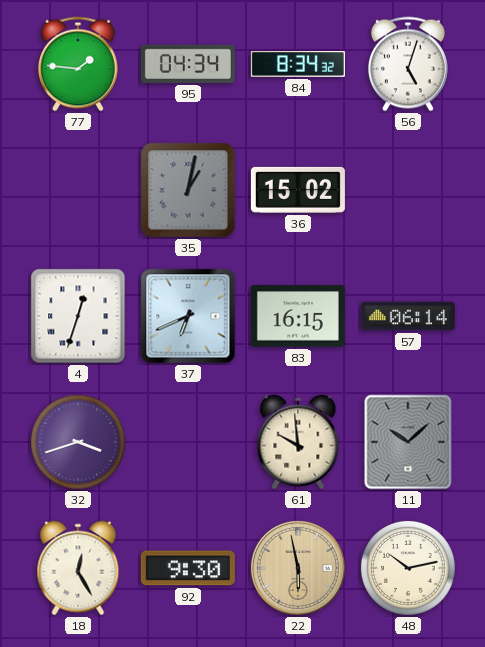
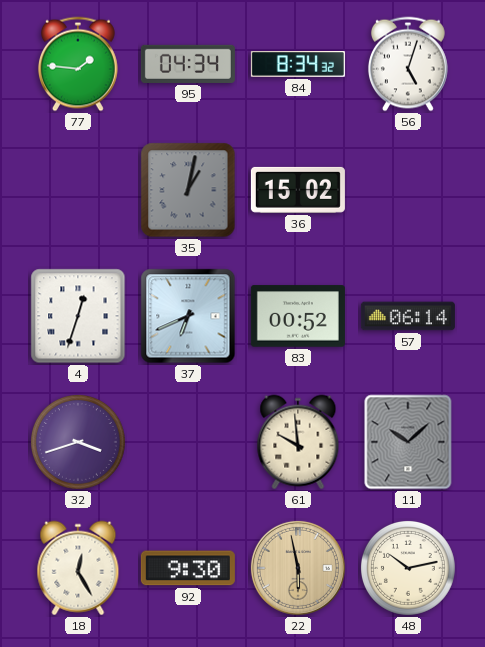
83: 16:15 -> 00:52 (298, 316)
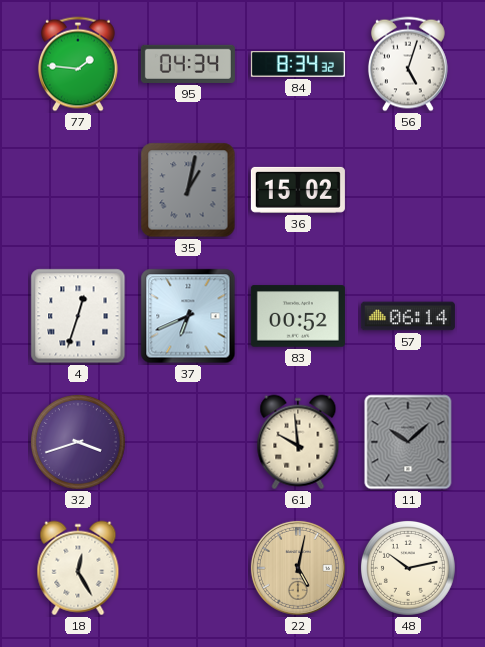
92: 9:30 -> none (188, 568)
22: 5:58 -> 5:02 (298, 568)
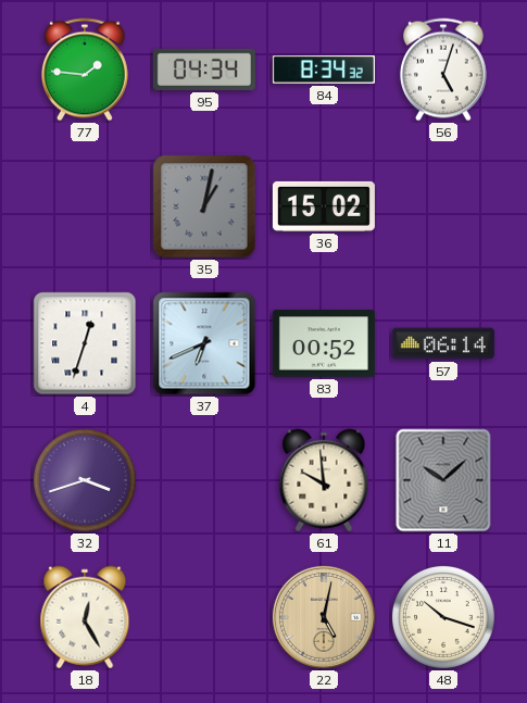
48: 10:13 -> 10:18 (443, 617)
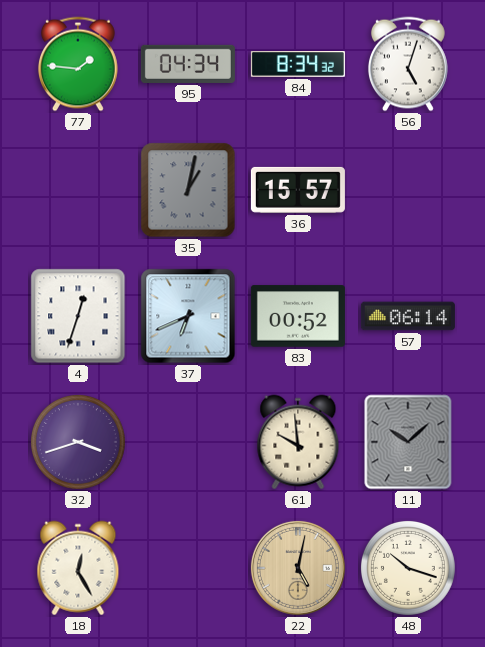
36: 15:02 -> 15:57 (298, 190)
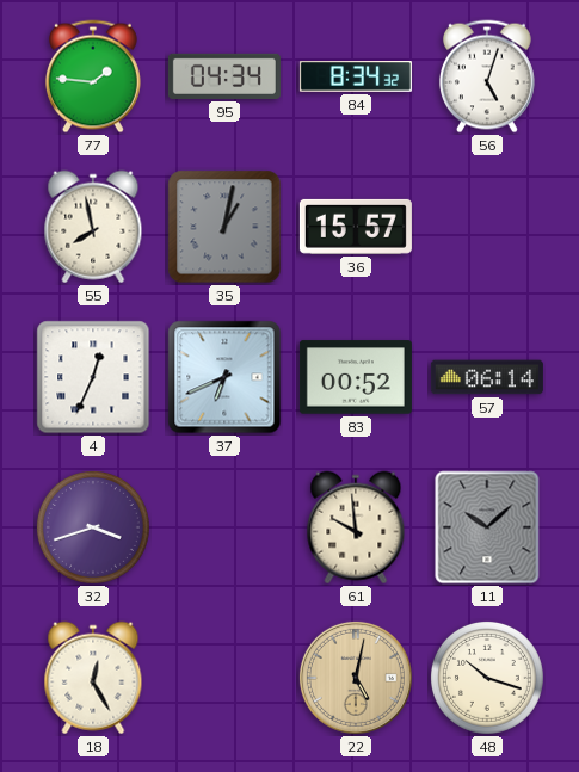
55: none -> 7:58 (93, 227)
4: 12:33 -> 12:34 (93, 377)
